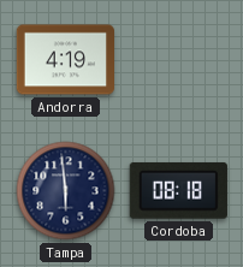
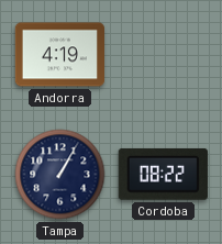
Tampa: 5:59 -> 1:05 (60, 175)
Cordoba: 08:18 -> 08:22 (163, 174)
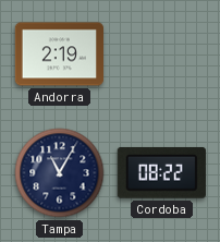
Andorra: 4:19 -> 2:19 (59, 55)
Tampa: 1:05 -> 11:05 (60, 173)
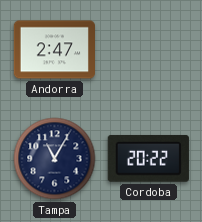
Andorra: 2:19 -> 2:47 (54, 50)
Cordoba: 08:22 -> 20:22 (148, 158)
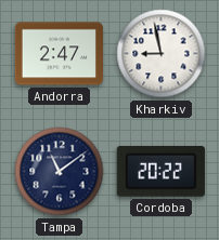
Kharkiv: none -> 8:58 (162, 54)
Tampa: 11:05 -> 11:09 (60, 172)
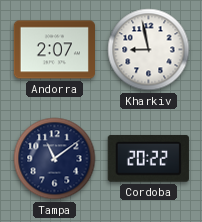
Andorra: 2:47 -> 2:07 (54, 50)
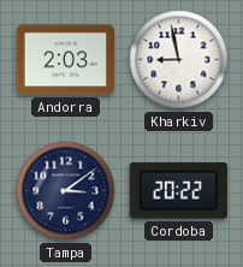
Andorra: 2:07 -> 2:03 (65, 60)
Tampa: 11:09 -> 3:09 (66, 191)
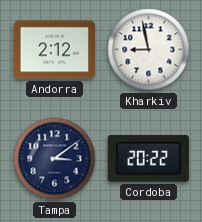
Andorra: 2:03 -> 2:12 (54, 50)
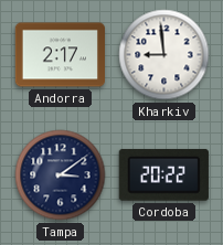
Andorra: 2:12 -> 2:17 (60, 55)
Kharkiv: 8:58 -> 8:59 (164, 55)
